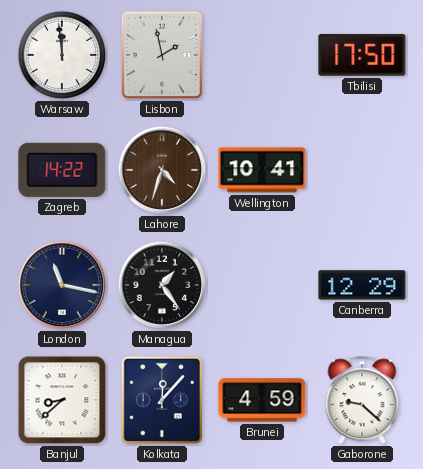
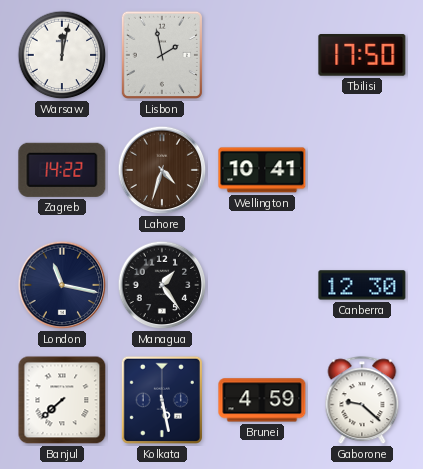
Warsaw: 11:59 -> 12:02 (62, 55)
Canberra: 12:29 -> 12:30 (362, 285)
Banjul: 8:38 -> 7:38 (62, 400)
Kolkata: 12:07 -> 5:28 (162, 400)
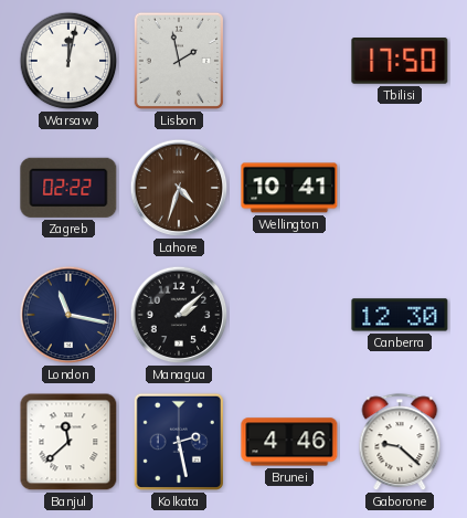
Zagreb: 14:22 -> 02:22 (68, 188)
Managua: 1:24 -> 2:08 (179, 315)
Banjul: 7:38 -> 11:38 (68, 442)
Kolkata: 5:28 -> 2:28 (179, 442)
Brunei: 4:59 -> 4:46 (289, 442)
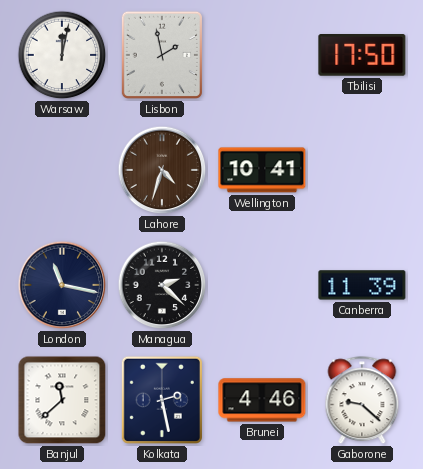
Zagreb: 02:22 -> none (68, 188)
Managua: 2:08 -> 2:22 (162, 285)
Canberra: 12:30 -> 11:39 (362, 285)
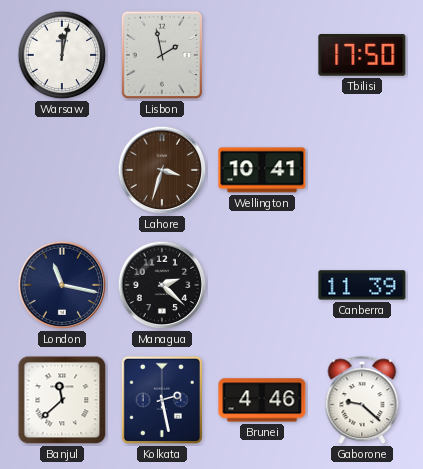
Lahore: 4:33 -> 3:33 (162, 170)
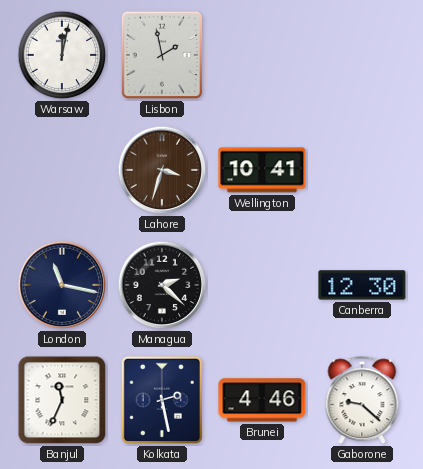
Tbilisi: 17:50 -> none (362, 55)
Canberra: 11:39 -> 12:30 (362, 285)
Banjul: 11:38 -> 11:34 (62, 400)
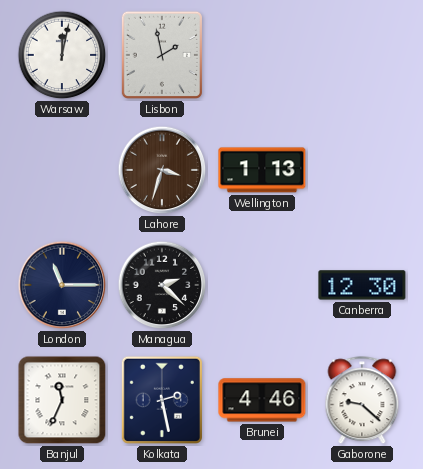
Wellington: 10:41 -> 1:13 (262, 170)
London: 11:17 -> 11:15 (62, 285)
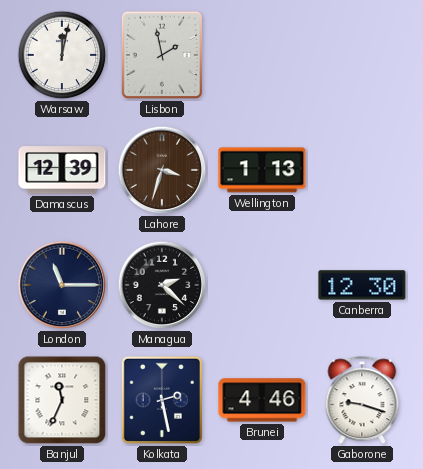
Damascus: none -> 12:39 (62, 170)
Gaborone: 9:22 -> 9:18 (362, 401)
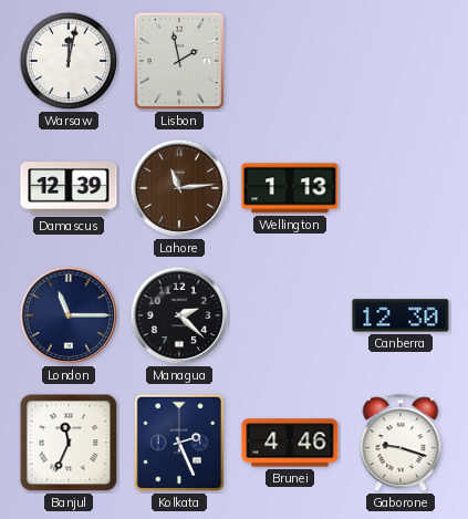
Lahore: 3:33 -> 11:14 (179, 188)
Kolkata: 2:28 -> 2:26 (179, 443)
